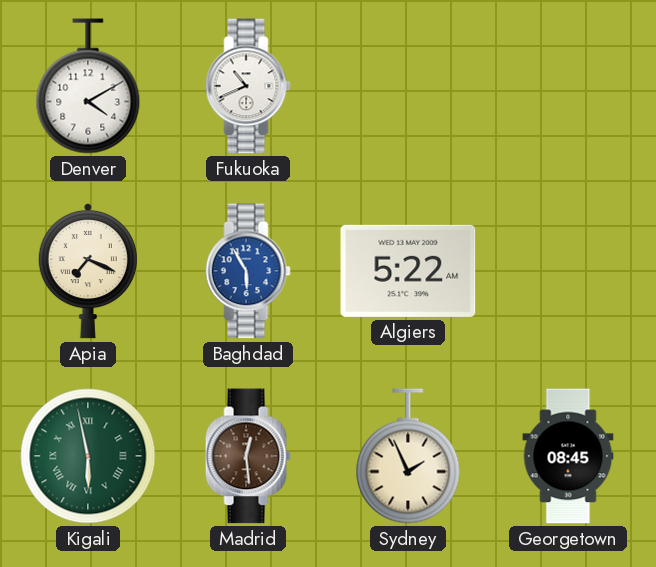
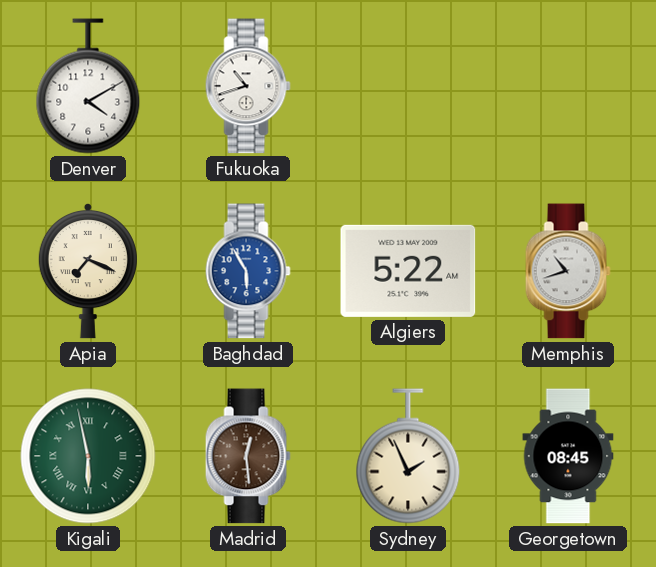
Fukuoka: 10:41 -> 10:42 (248, 86)
Memphis: none -> 10:42 (568, 271)
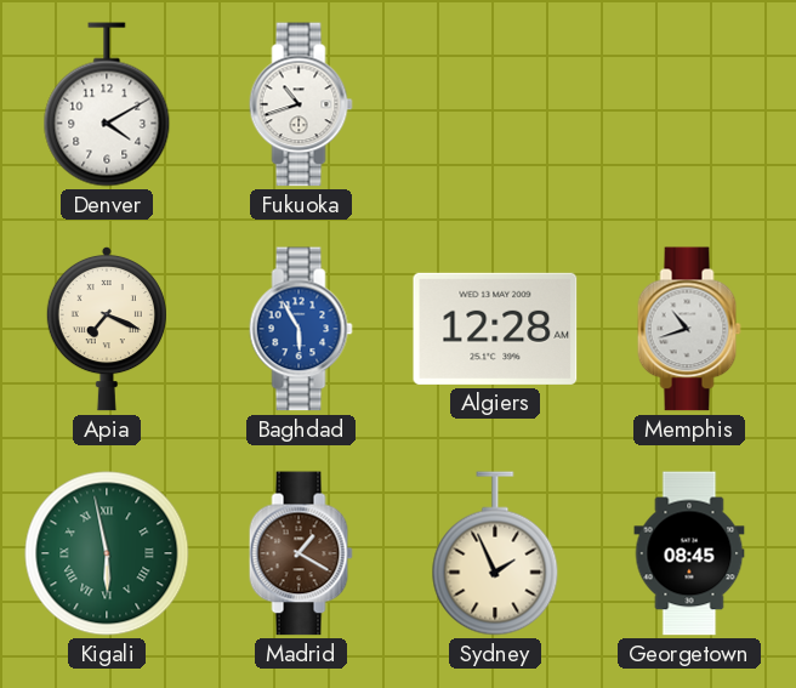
Algiers: 5:22 -> 12:28 (495, 329)
Madrid: 12:29 -> 1:20 (301, 553)
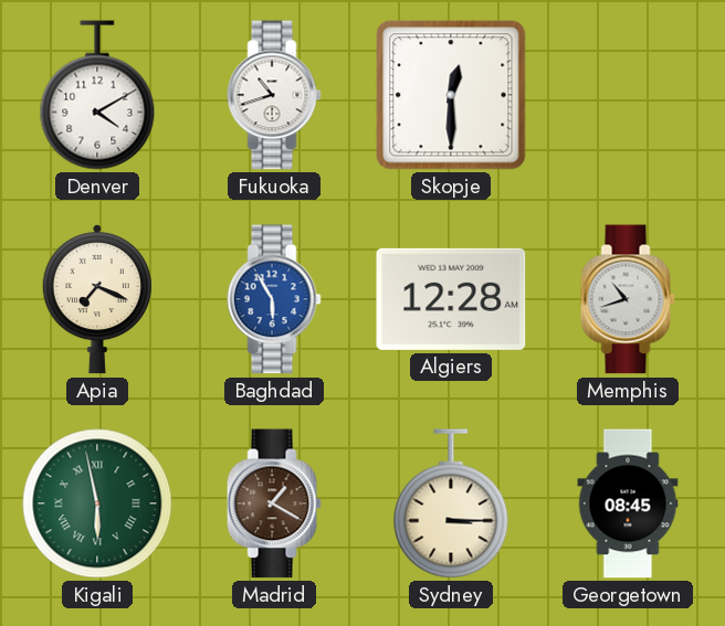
Skopje: none -> 12:30 (451, 95)
Sydney: 1:56 -> 3:15 (451, 503)
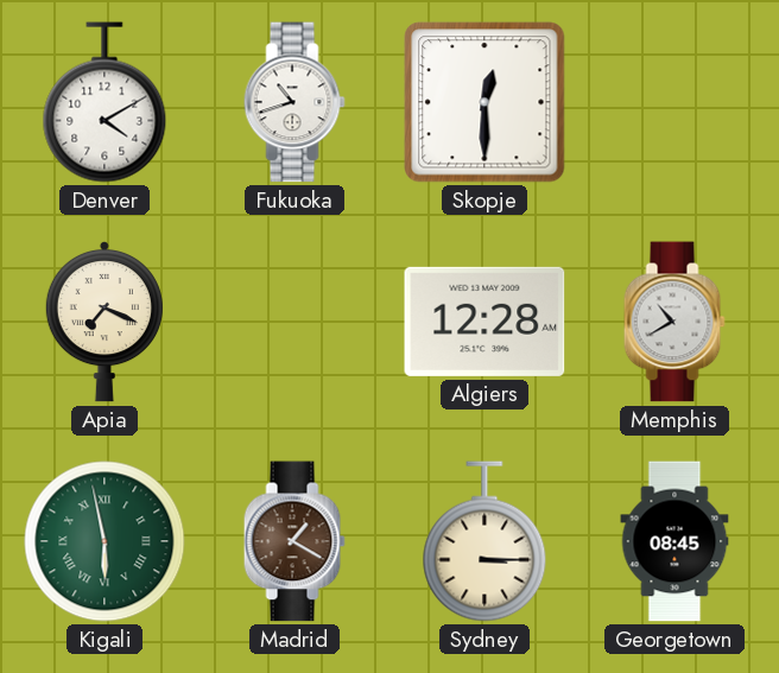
Baghdad: 5:55 -> none (274, 299)
Memphis: 10:42 -> 10:40 (674, 322)
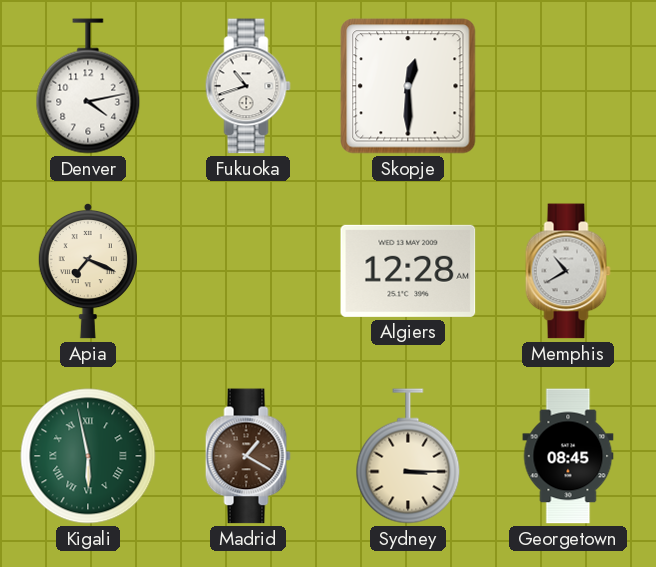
Denver: 4:10 -> 4:13 (88, 86)
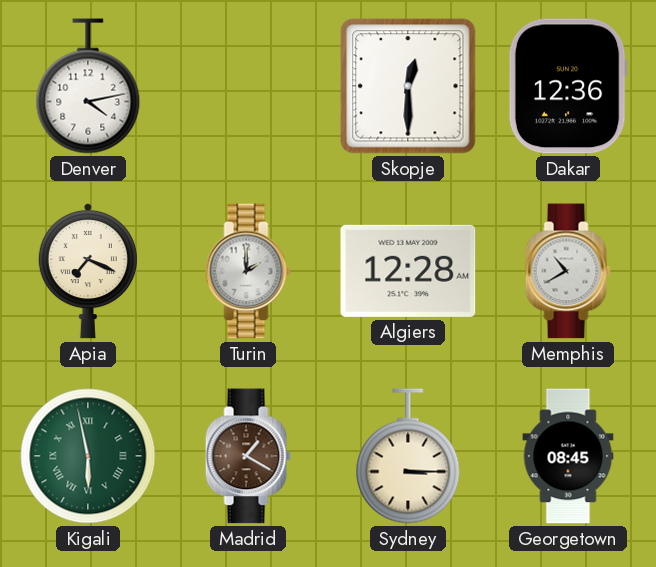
Fukuoka: 10:42 -> none (248, 86)
Dakar: none -> 12:36 (568, 86)
Turin: none -> 2:00 (248, 271)
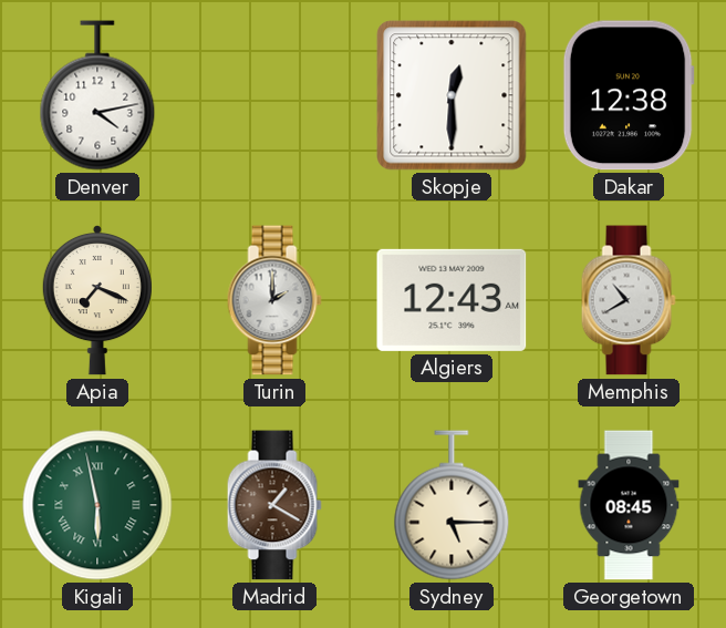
Dakar: 12:36 -> 12:38 (629, 95)
Algiers: 12:28 -> 12:43 (452, 300)
Sydney: 3:15 -> 5:15 (452, 505)
